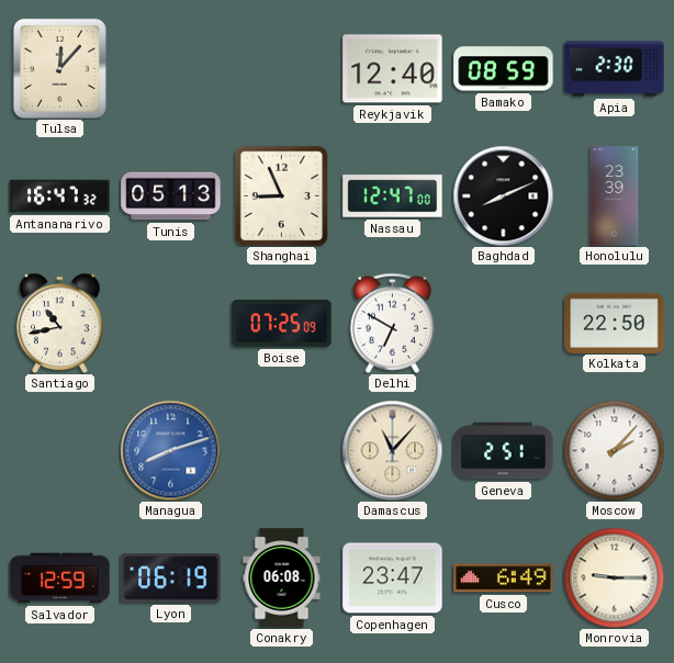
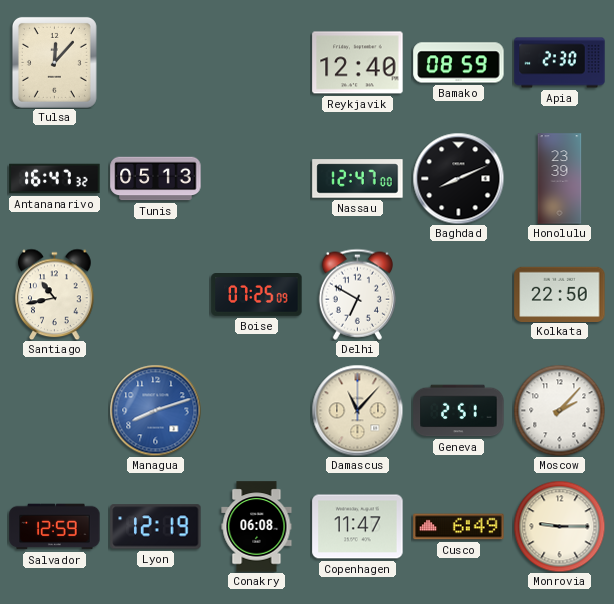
Shanghai: 8:56 -> none (282, 195)
Lyon: 06:19 -> 12:19 (156, 527)
Copenhagen: 23:47 -> 11:47 (358, 527)
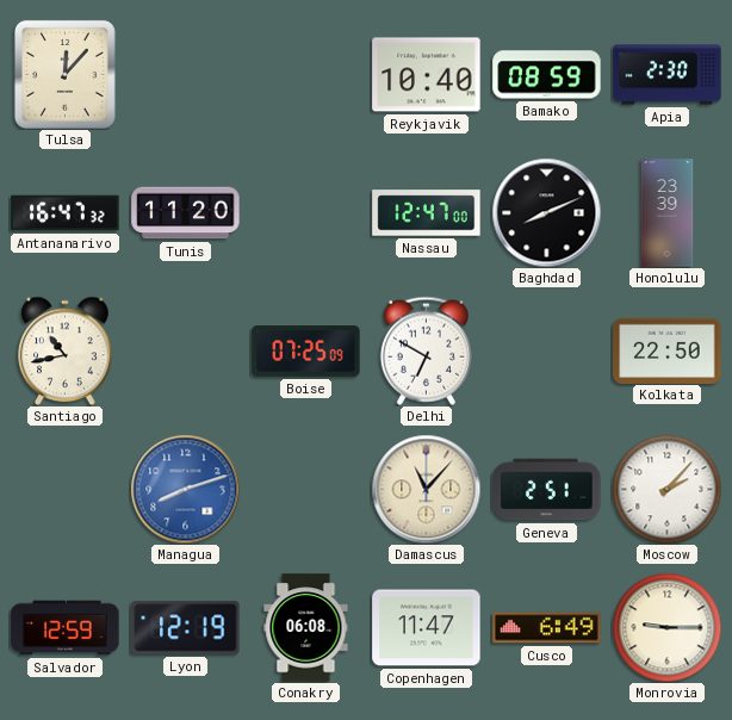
Reykjavik: 12:40 -> 10:40 (427, 75)
Tunis: 05:13 -> 11:20 (186, 213)
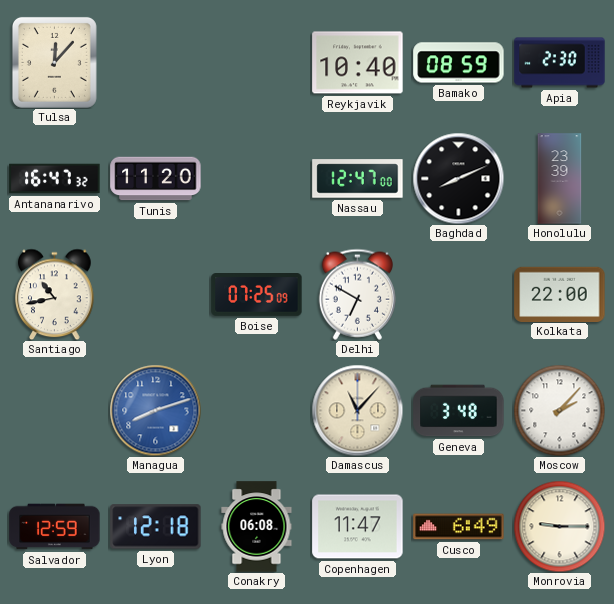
Kolkata: 22:50 -> 22:00 (560, 294)
Geneva: 2:51 -> 3:48 (459, 411)
Lyon: 12:19 -> 12:18 (156, 527)
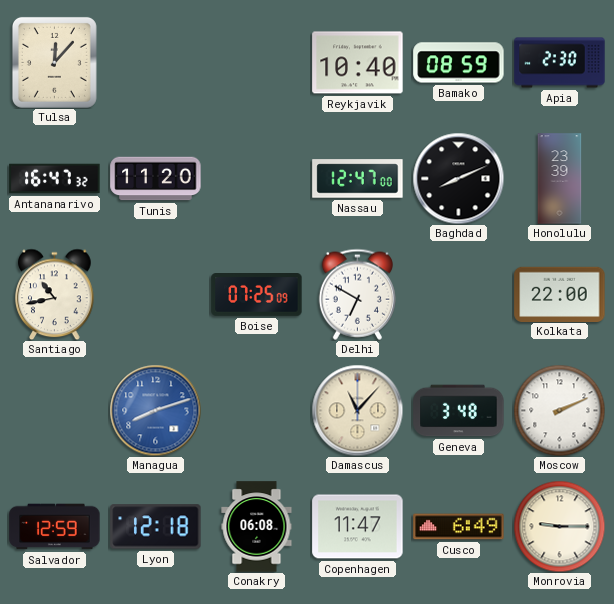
Moscow: 2:07 -> 2:11 (559, 410)
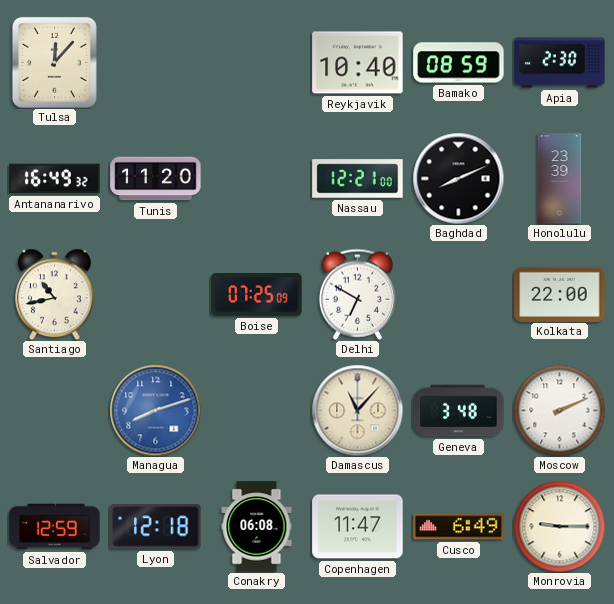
Antananarivo: 16:47 -> 16:49 (55, 179)
Nassau: 12:47 -> 12:21 (358, 179)
